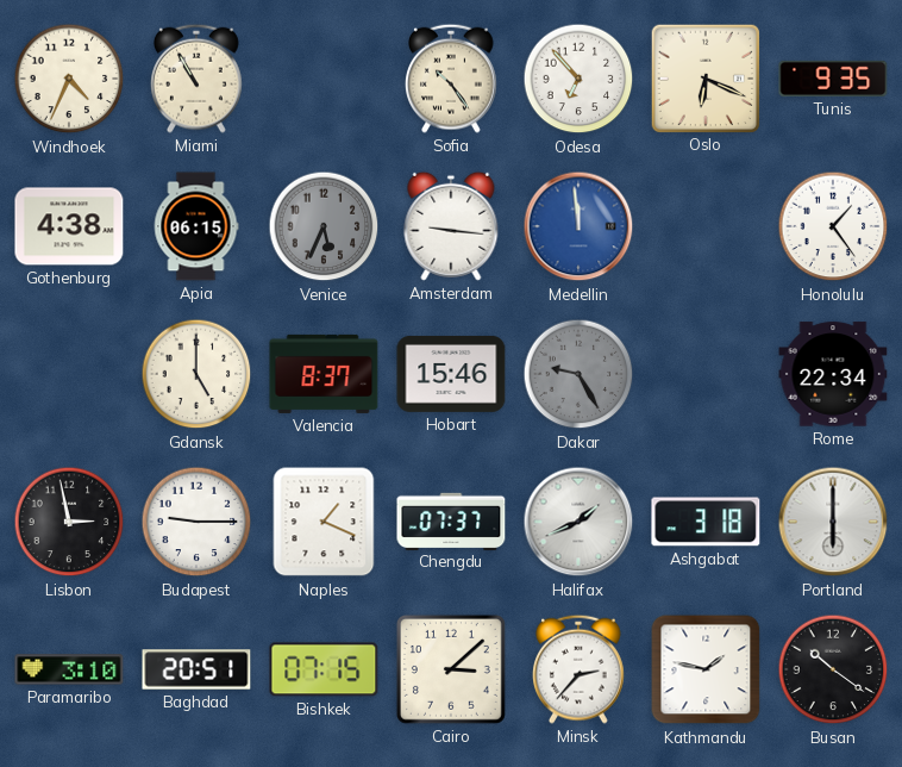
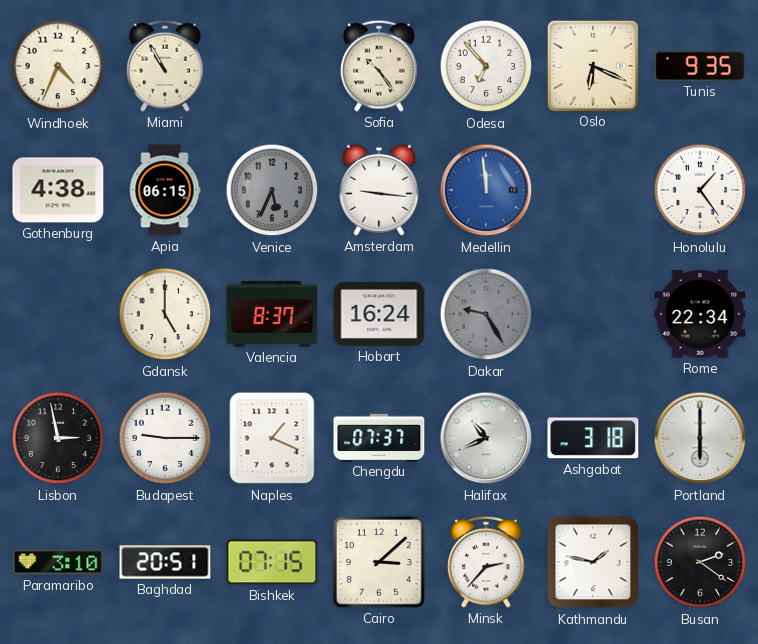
Hobart: 15:46 -> 16:24 (379, 314)
Halifax: 1:41 -> 10:41 (486, 438)
Busan: 10:21 -> 2:21 (700, 562)
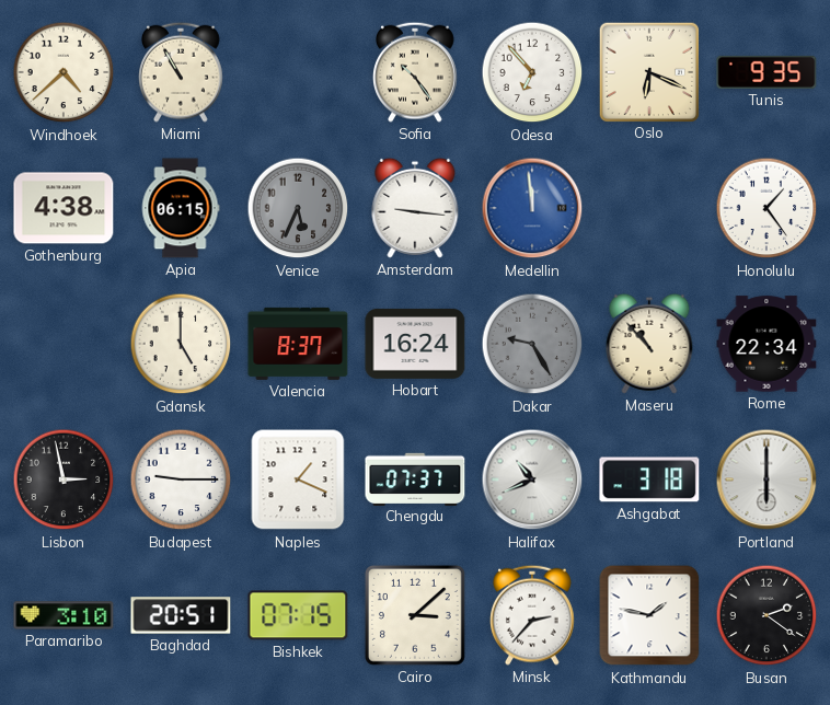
Windhoek: 4:34 -> 4:38 (64, 72)
Maseru: none -> 10:53 (649, 344)
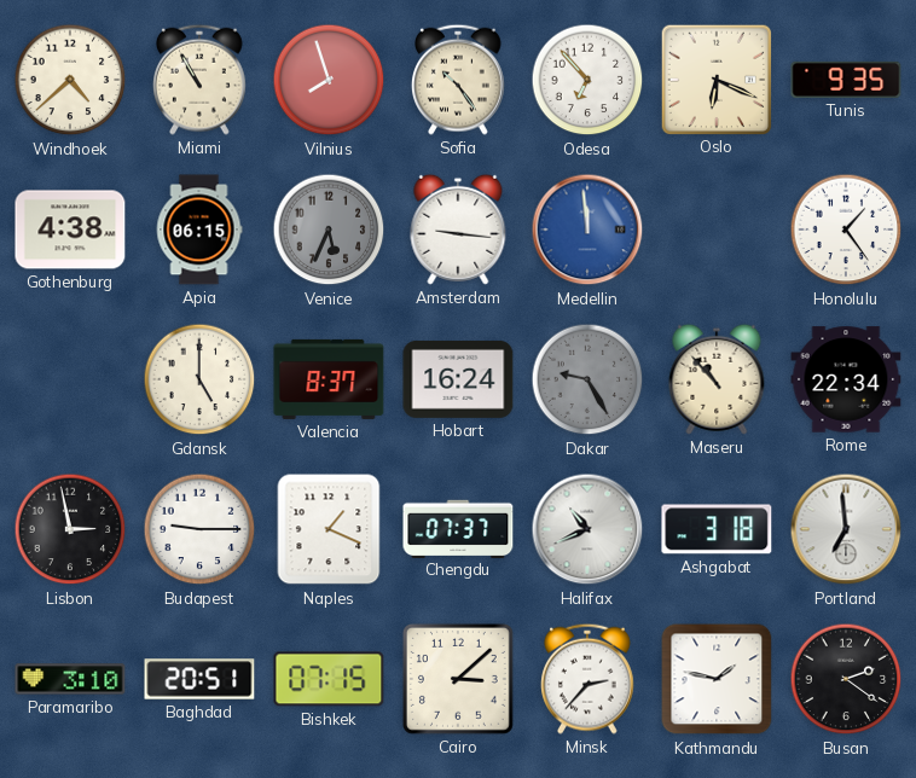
Vilnius: none -> 7:57 (329, 80)
Portland: 6:00 -> 6:59 (846, 529)
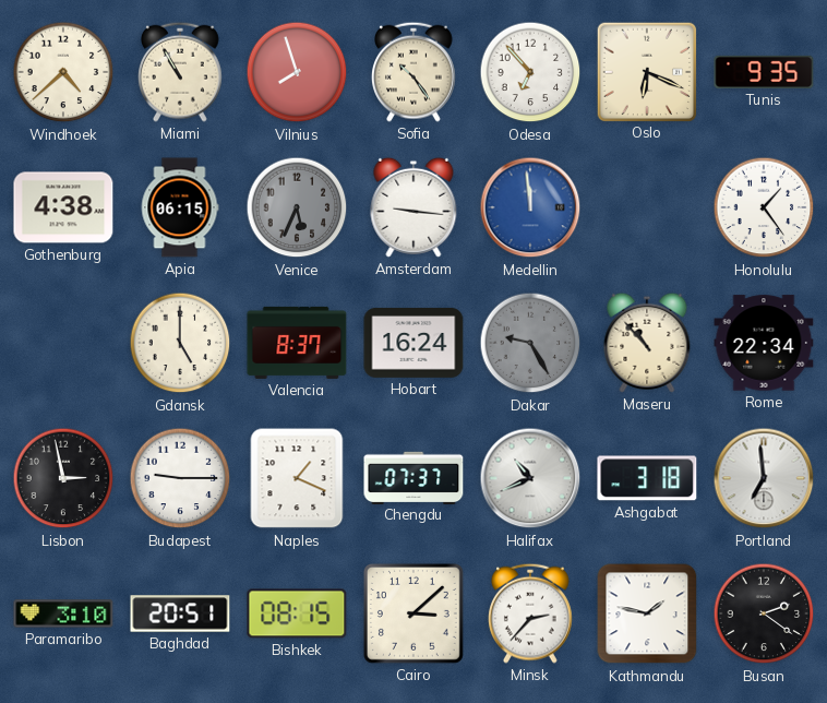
Bishkek: 07:15 -> 08:15 (297, 613)
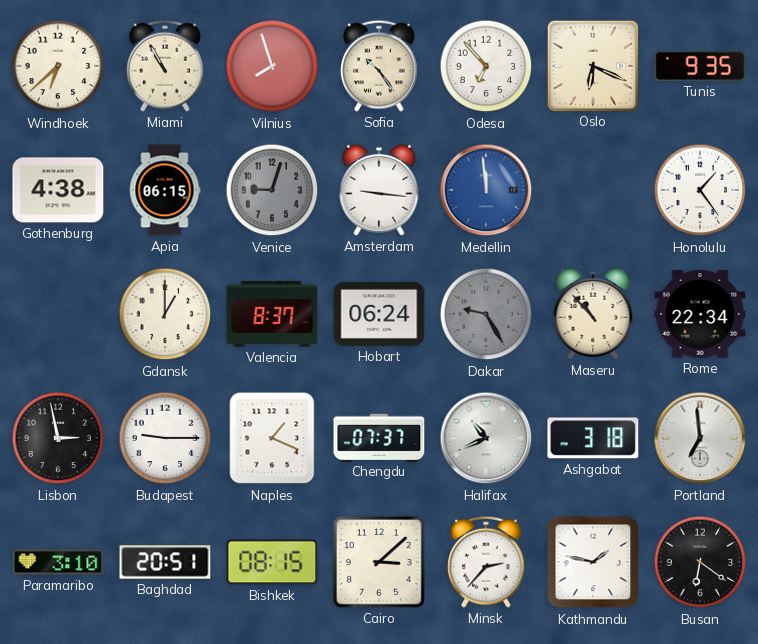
Windhoek: 4:38 -> 6:38 (58, 66)
Venice: 5:34 -> 9:03 (272, 190)
Gdansk: 5:00 -> 1:00 (165, 314)
Hobart: 16:24 -> 06:24 (379, 314)
Busan: 2:21 -> 6:21 (700, 562)
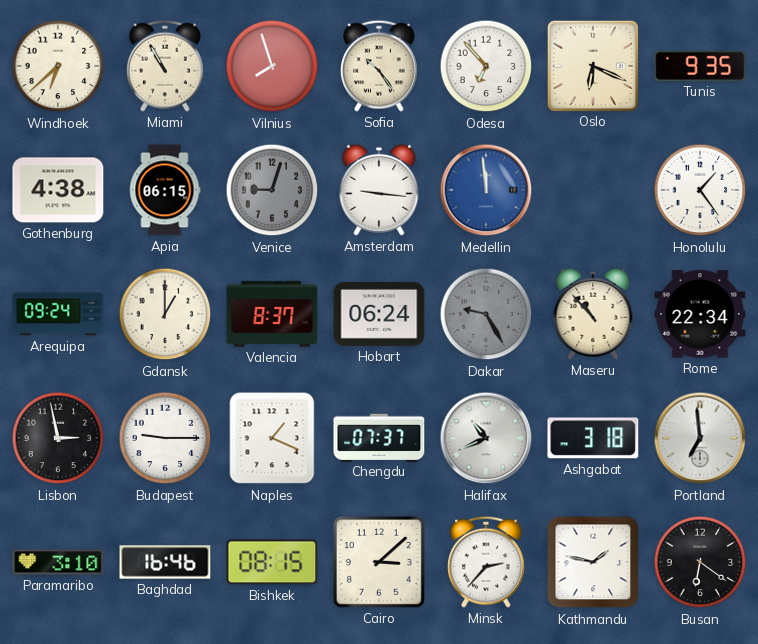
Arequipa: none -> 09:24 (58, 314)
Baghdad: 20:51 -> 16:46 (165, 562)
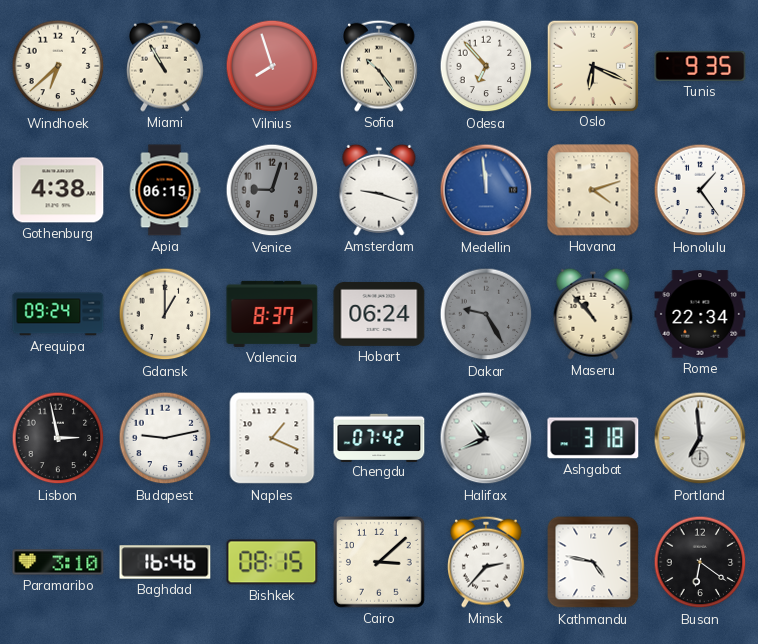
Amsterdam: 9:16 -> 9:18 (379, 190)
Havana: none -> 4:12 (593, 190)
Budapest: 9:15 -> 9:13 (165, 438)
Chengdu: 07:37 -> 07:42 (379, 437)
Kathmandu: 1:47 -> 4:47 (593, 562)
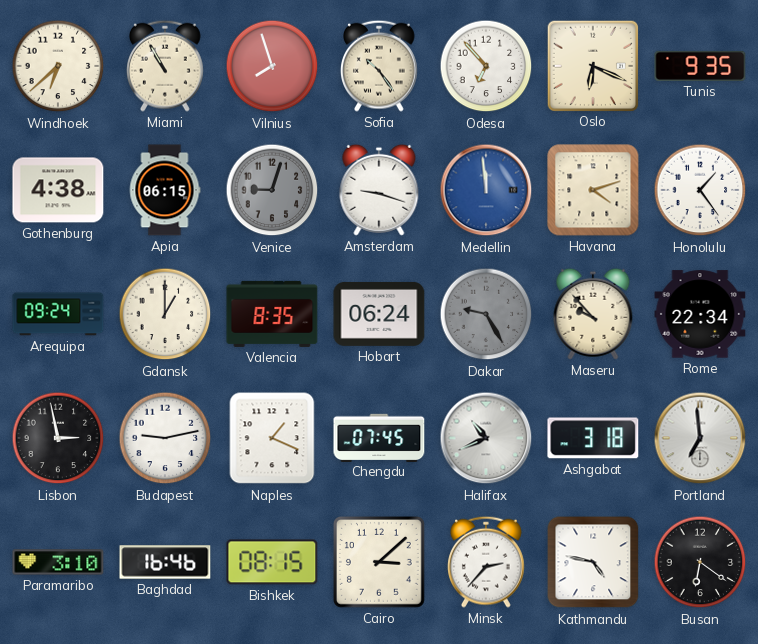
Valencia: 8:37 -> 8:35 (272, 314)
Maseru: 10:53 -> 9:53 (593, 314)
Chengdu: 07:42 -> 07:45 (379, 437)
